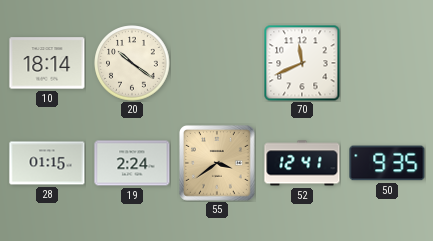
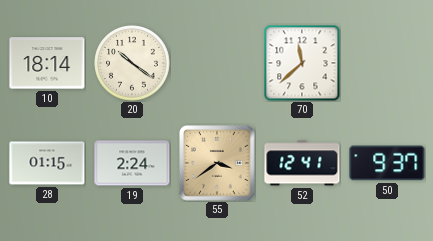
70: 11:41 -> 11:38 (302, 63)
50: 9:35 -> 9:37 (387, 163)
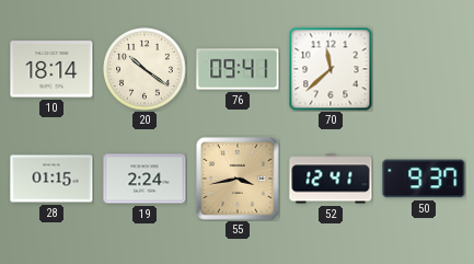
76: none -> 09:41 (238, 69)
55: 3:39 -> 3:43 (239, 180)
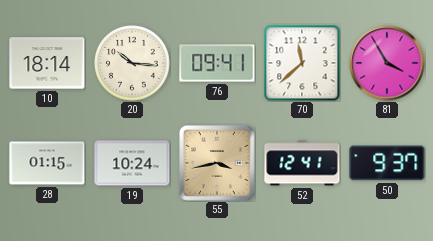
20: 10:21 -> 10:16 (132, 63)
81: none -> 3:55 (387, 63)
19: 2:24 -> 10:24 (132, 163)
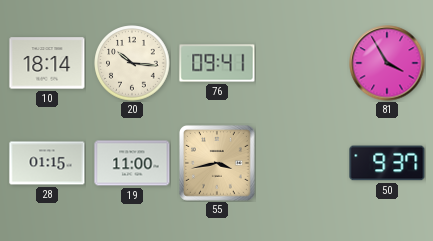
70: 11:38 -> none (302, 63)
19: 10:24 -> 11:00 (132, 163)
52: 12:41 -> none (302, 163)
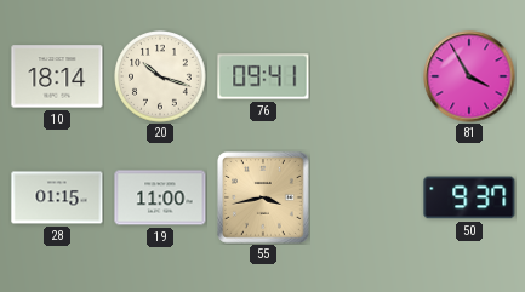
20: 10:16 -> 10:18 (160, 76)
